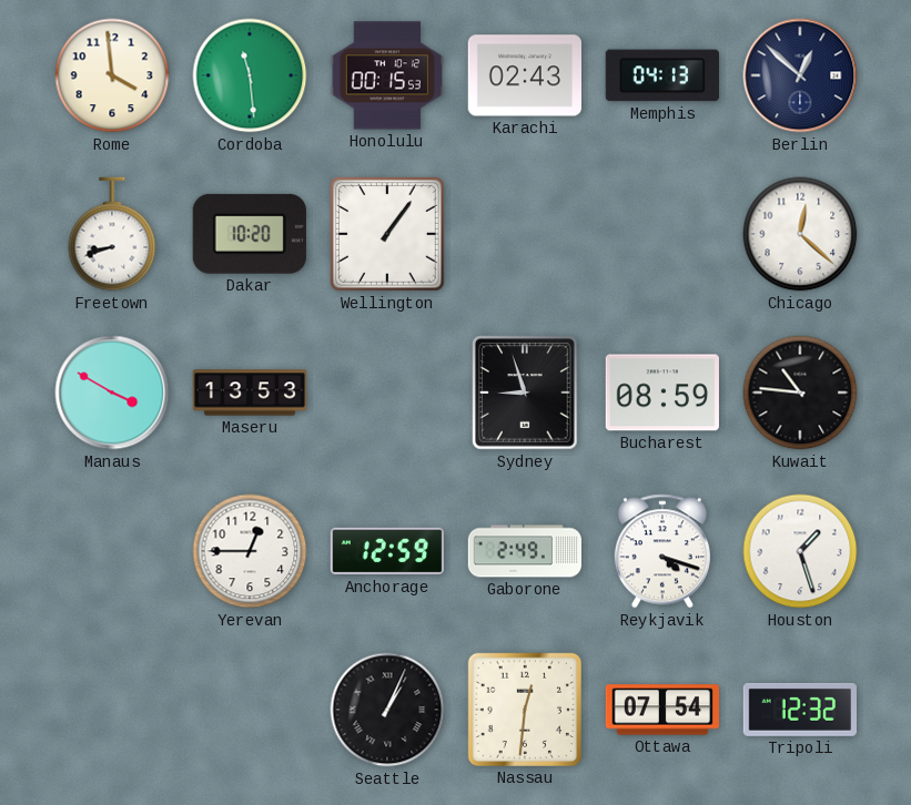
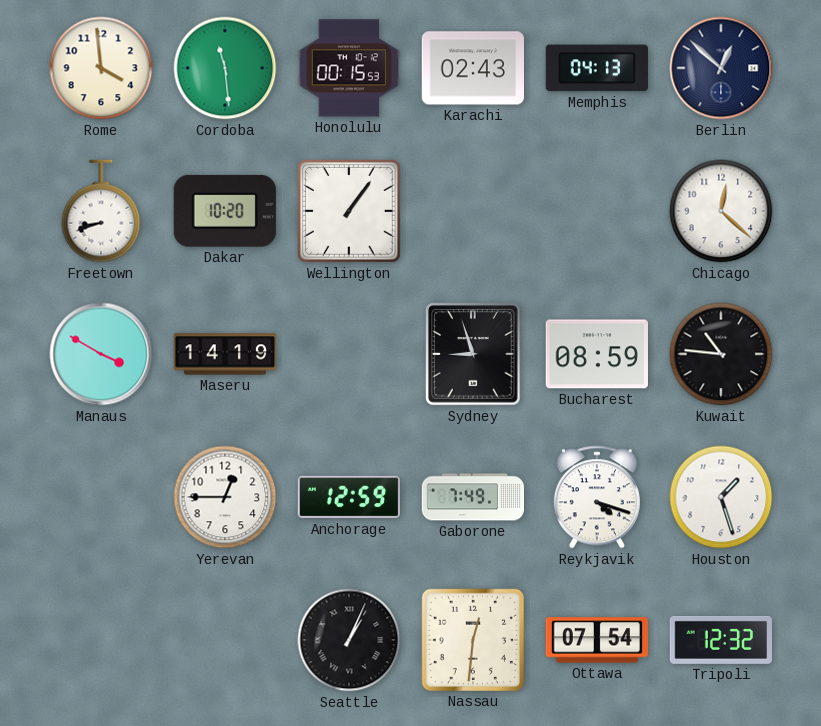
Maseru: 13:53 -> 14:19 (225, 354)
Gaborone: 2:49 -> 7:49 (472, 497)
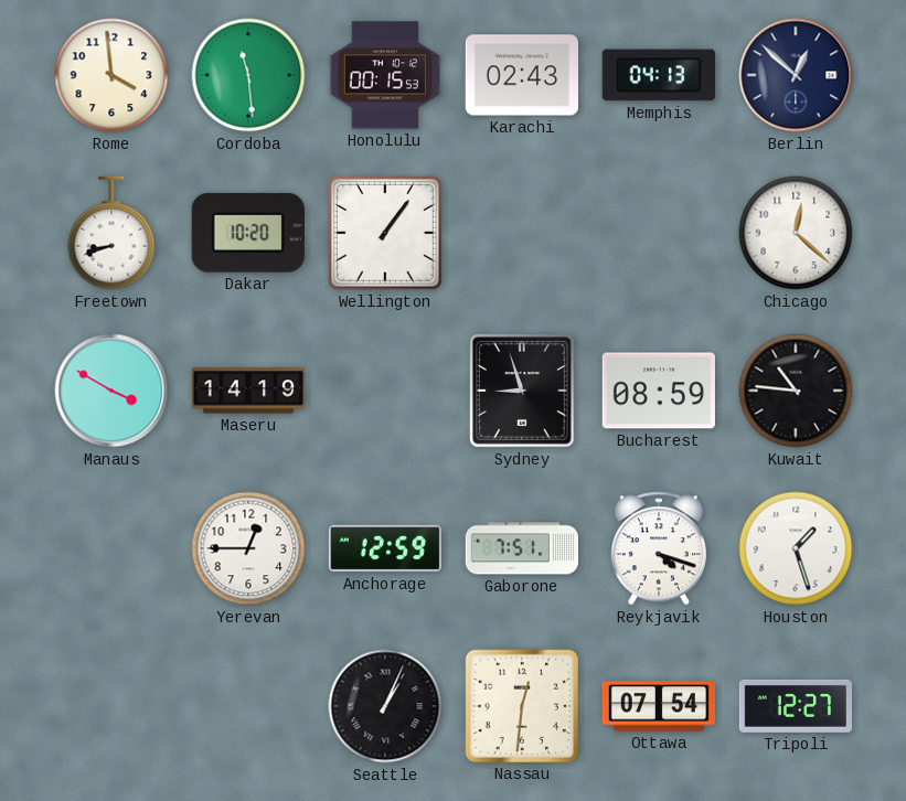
Gaborone: 7:49 -> 7:51 (521, 548)
Tripoli: 12:32 -> 12:27 (795, 706)
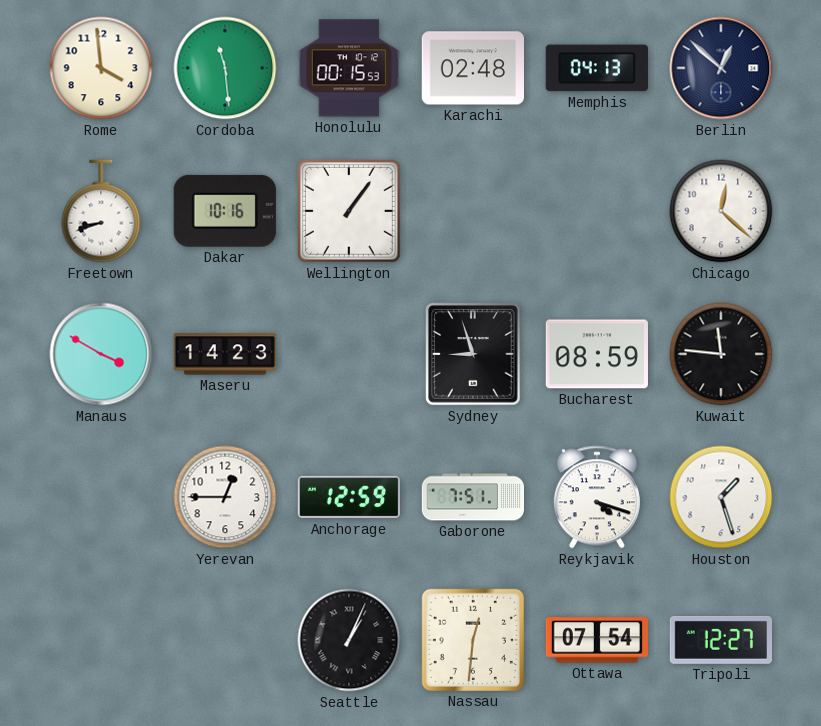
Karachi: 02:43 -> 02:48 (472, 68)
Dakar: 10:20 -> 10:16 (225, 211)
Maseru: 14:19 -> 14:23 (225, 354)
Kuwait: 10:46 -> 11:46 (721, 354)
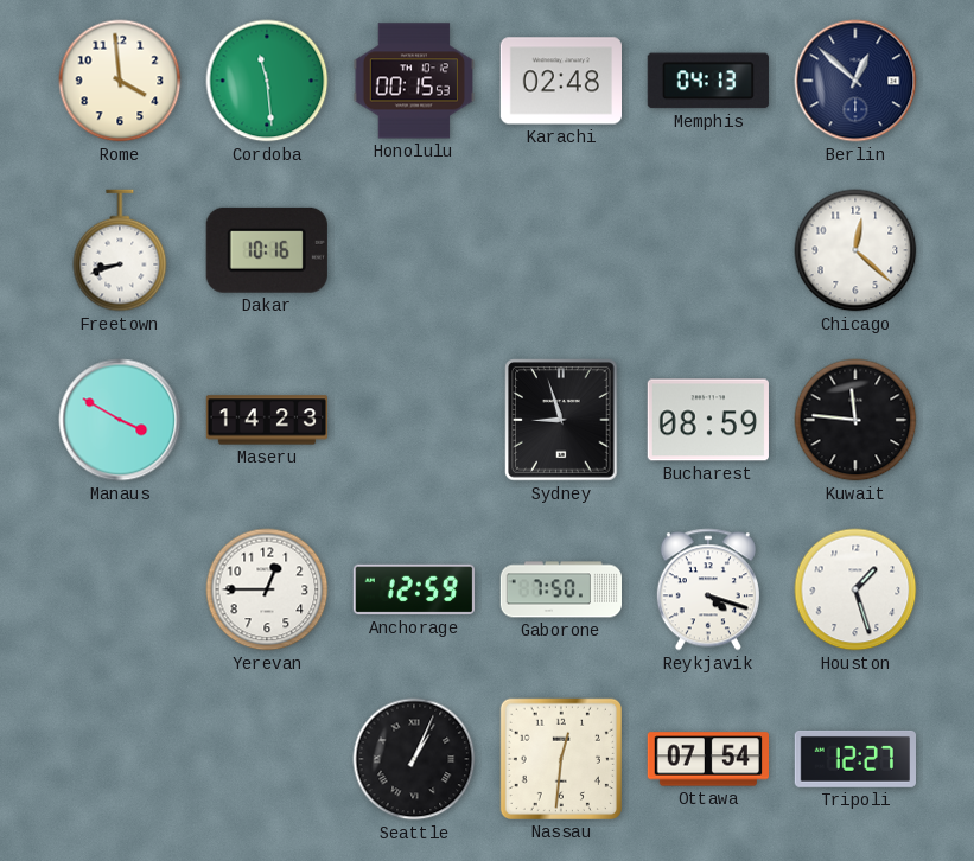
Wellington: 1:06 -> none (349, 211)
Gaborone: 7:51 -> 7:50 (560, 589)
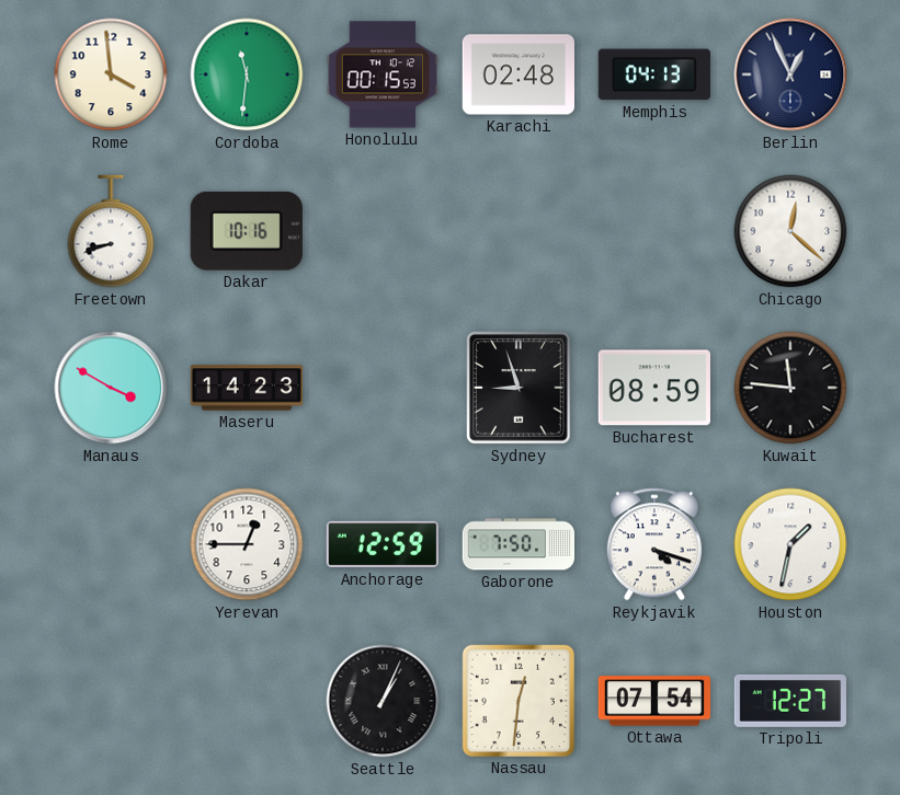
Cordoba: 11:29 -> 11:31 (247, 74)
Berlin: 12:52 -> 12:56 (790, 74)
Houston: 1:27 -> 1:32 (790, 544)
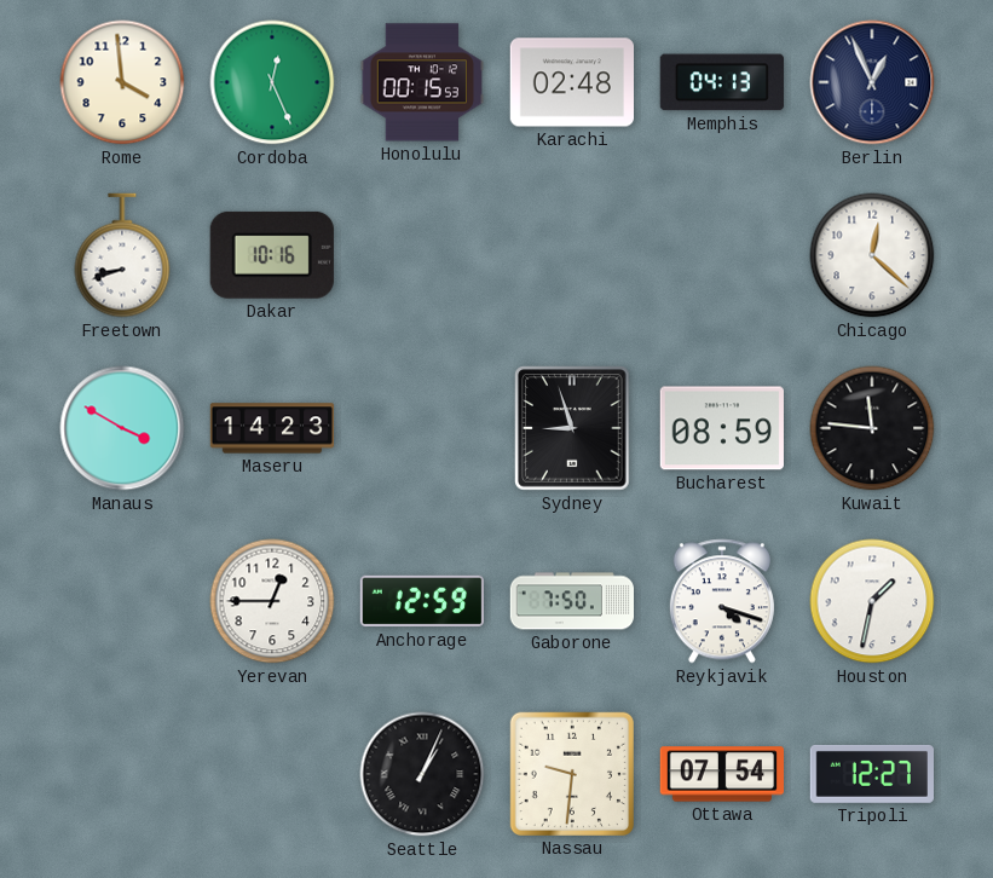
Cordoba: 11:31 -> 12:26 (272, 82)
Nassau: 12:31 -> 9:31 (572, 774)
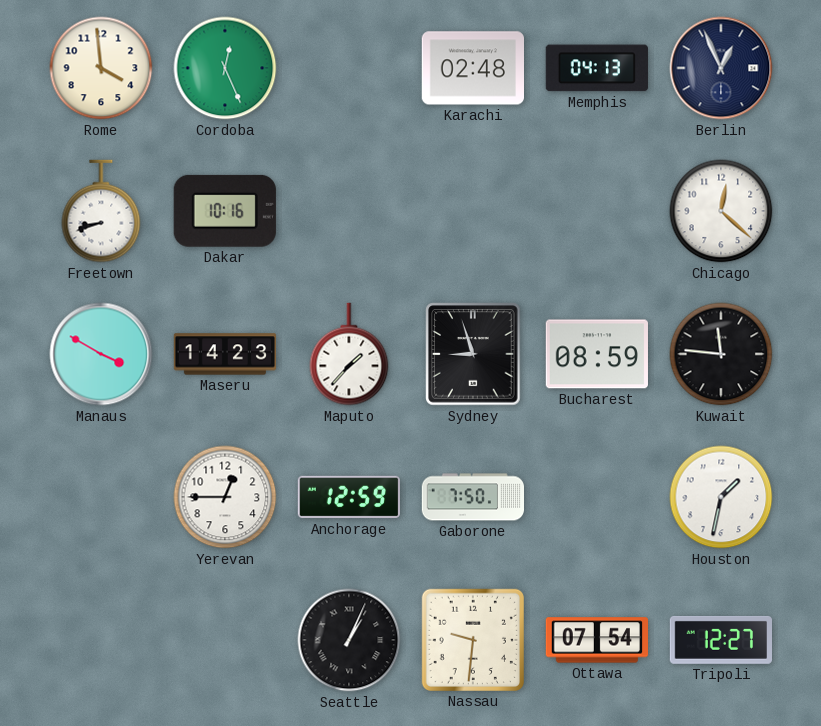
Honolulu: 00:15 -> none (421, 82)
Maputo: none -> 1:37 (349, 354)
Reykjavik: 4:18 -> none (722, 601)
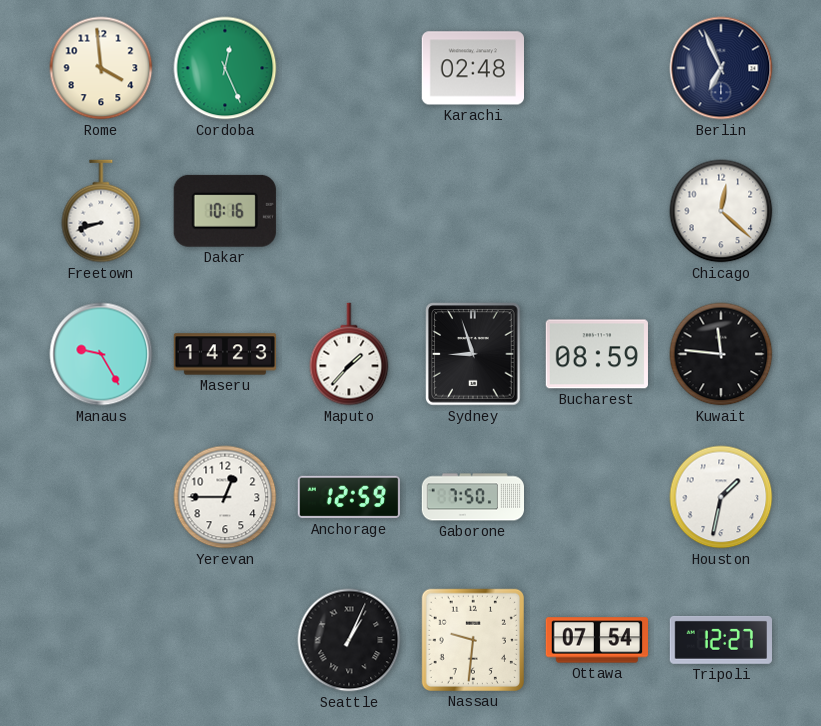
Memphis: 04:13 -> none (597, 68)
Berlin: 12:56 -> 6:56 (721, 68)
Manaus: 3:50 -> 9:25 (101, 354)
